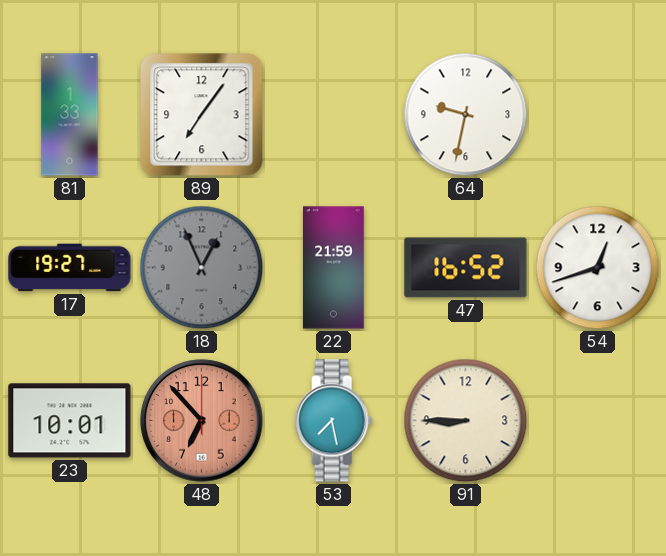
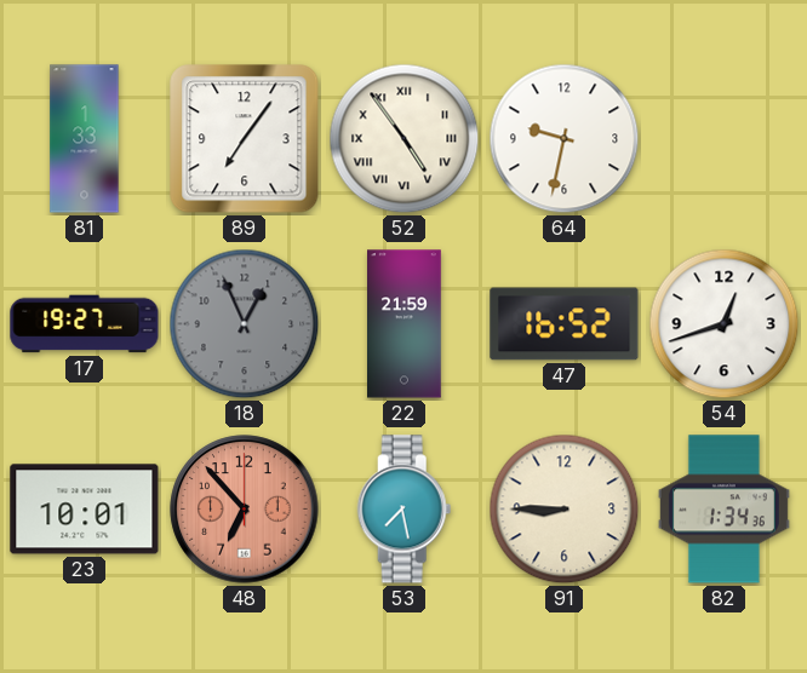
52: none -> 4:54 (405, 139)
82: none -> 1:34 (723, 510)
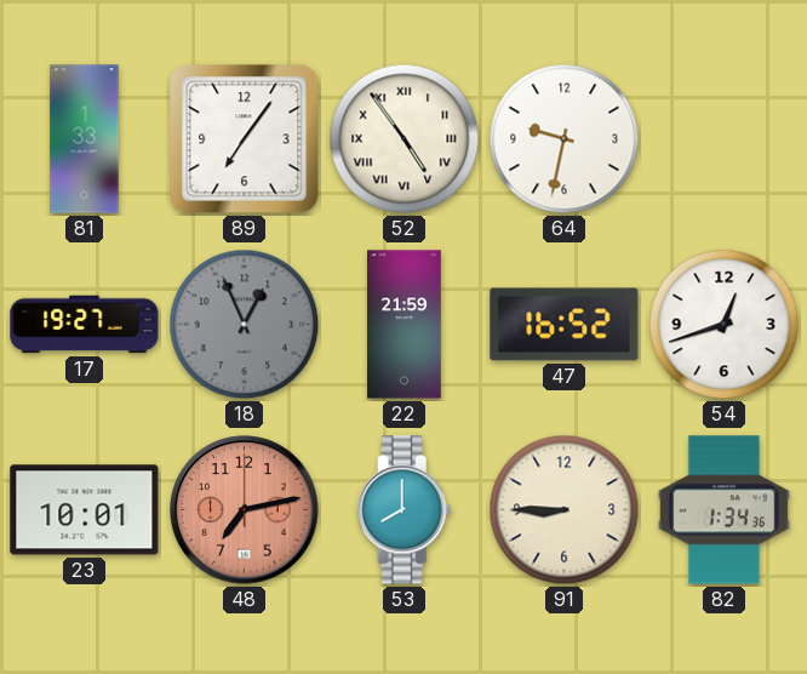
48: 6:53 -> 7:13 (245, 510)
53: 7:28 -> 8:00 (405, 510)
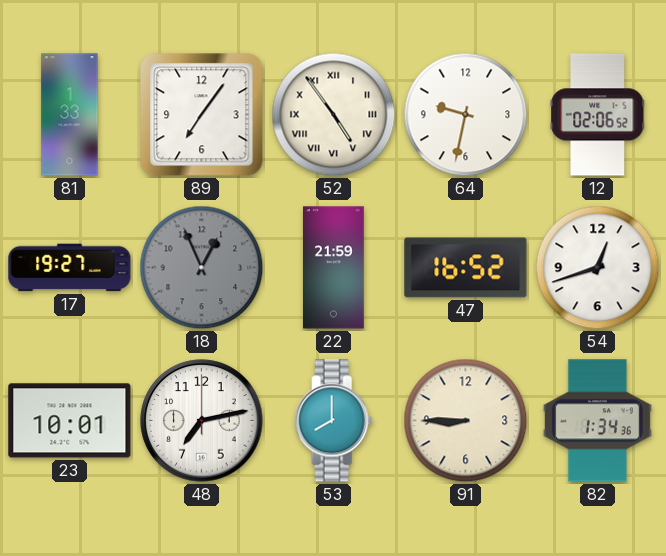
12: none -> 02:06 (598, 115)
48 dial: salmon -> white (202, 421)
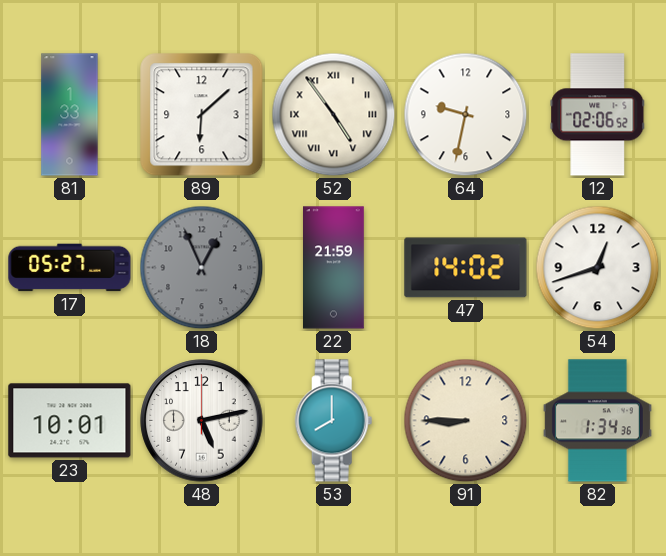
89: 7:06 -> 6:08 (202, 115)
17: 19:27 -> 05:27 (70, 268)
47: 16:52 -> 14:02 (466, 268)
48: 7:13 -> 5:13 (202, 421)
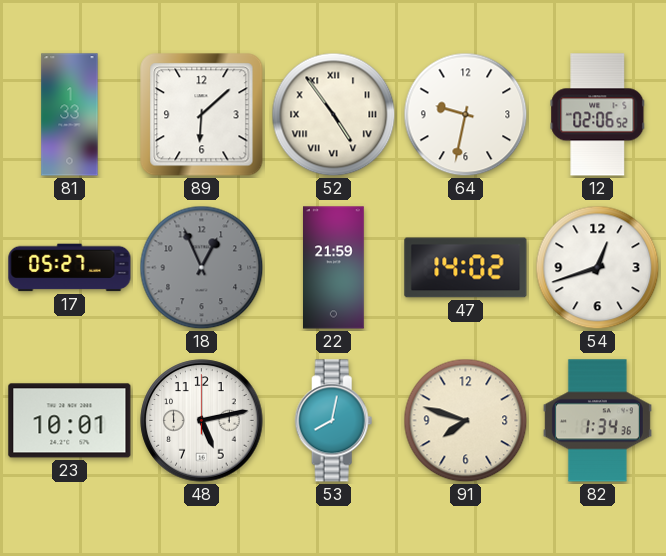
53: 8:00 -> 8:02 (334, 421)
91: 8:45 -> 7:48 (466, 421)
